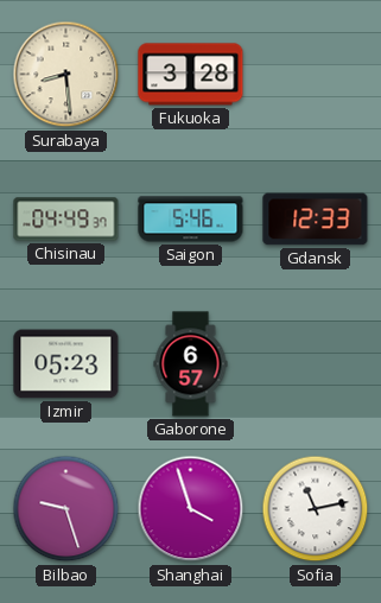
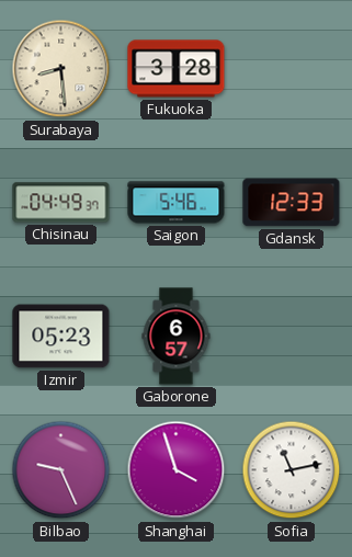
Bilbao: 9:27 -> 9:26 (61, 470)
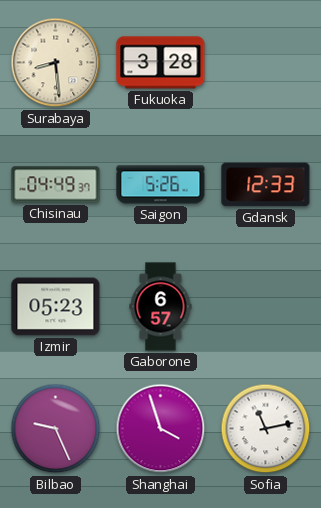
Saigon: 5:46 -> 5:26 (161, 185)
